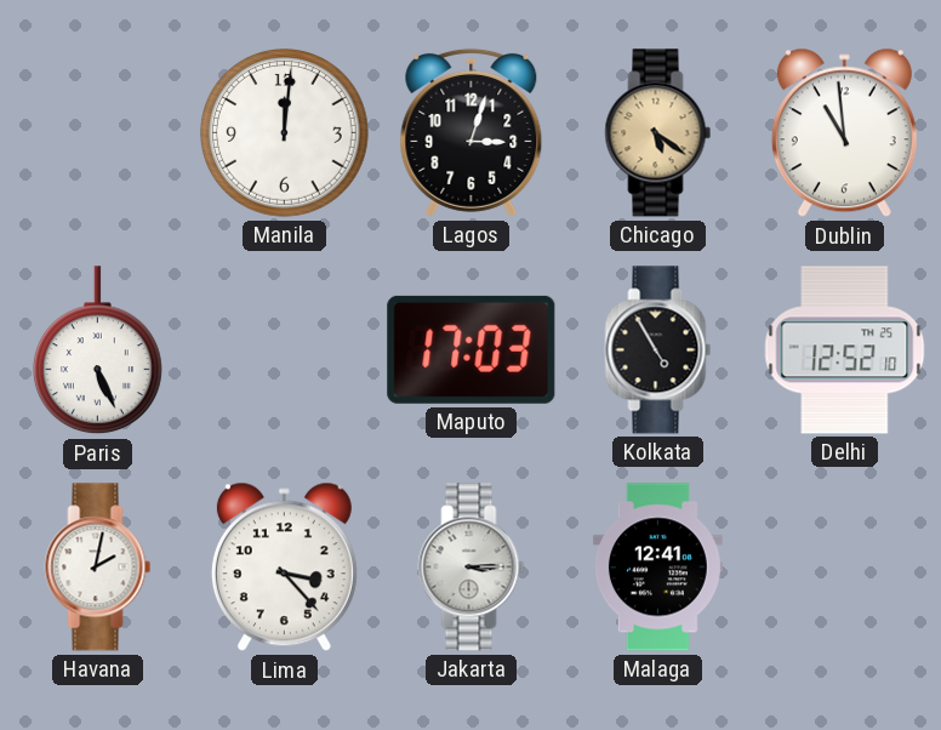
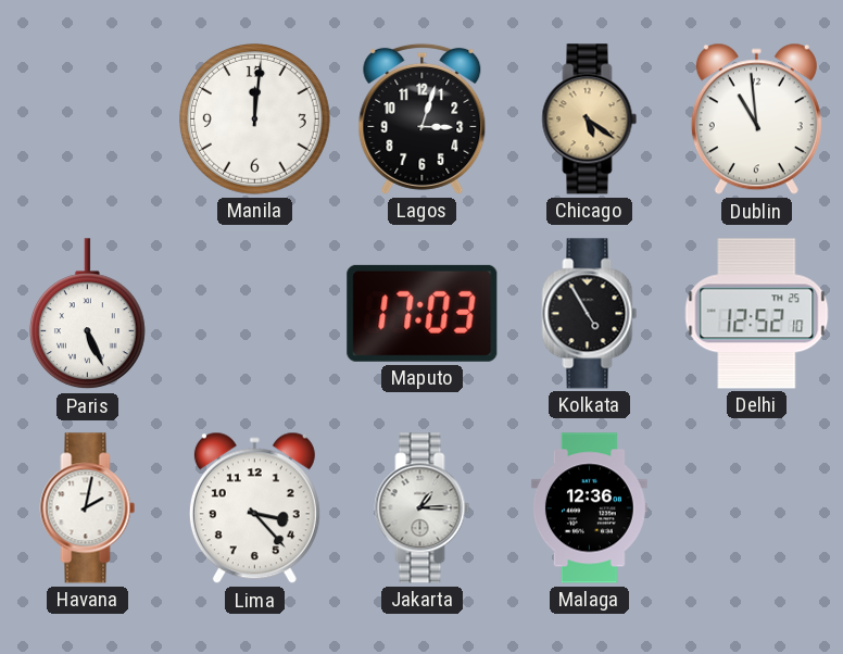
Jakarta: 3:15 -> 1:15 (423, 508)
Malaga: 12:41 -> 12:36 (589, 508)
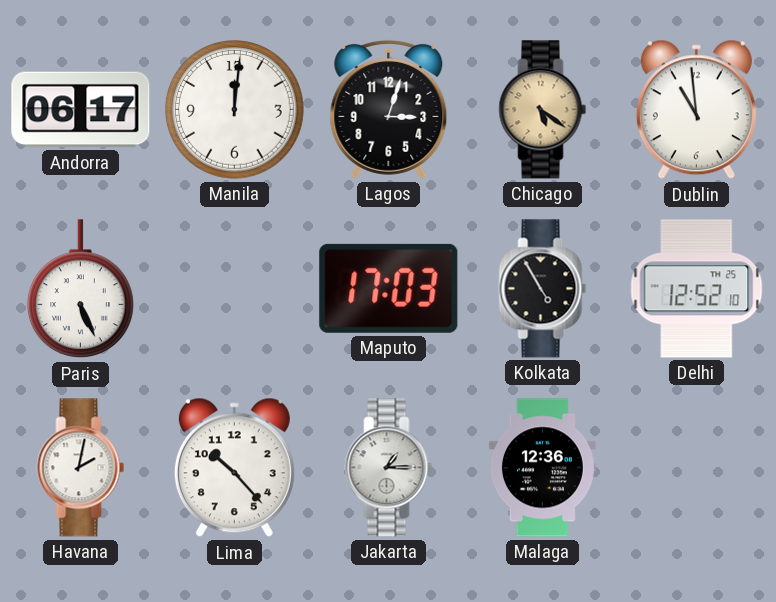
Andorra: none -> 06:17 (81, 110)
Lima: 3:23 -> 10:23 (234, 468)
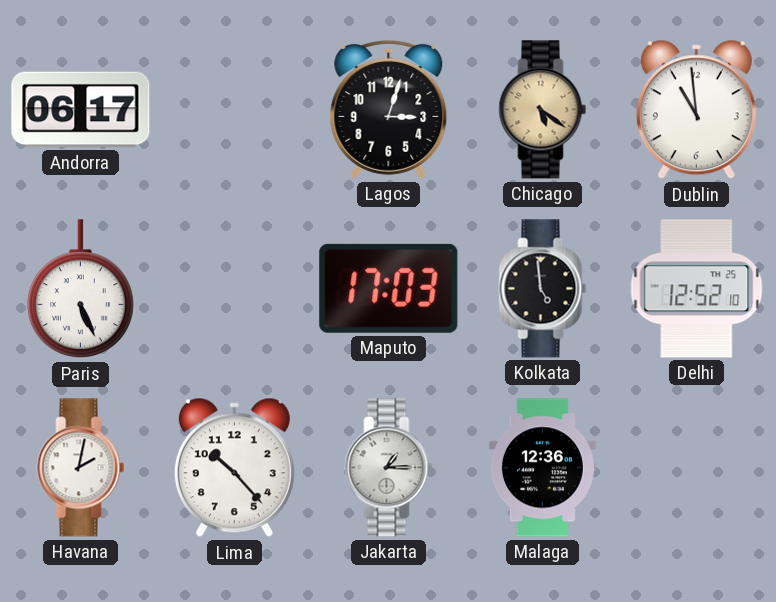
Manila: 12:01 -> none (235, 110)
Kolkata: 4:55 -> 4:59 (543, 289)
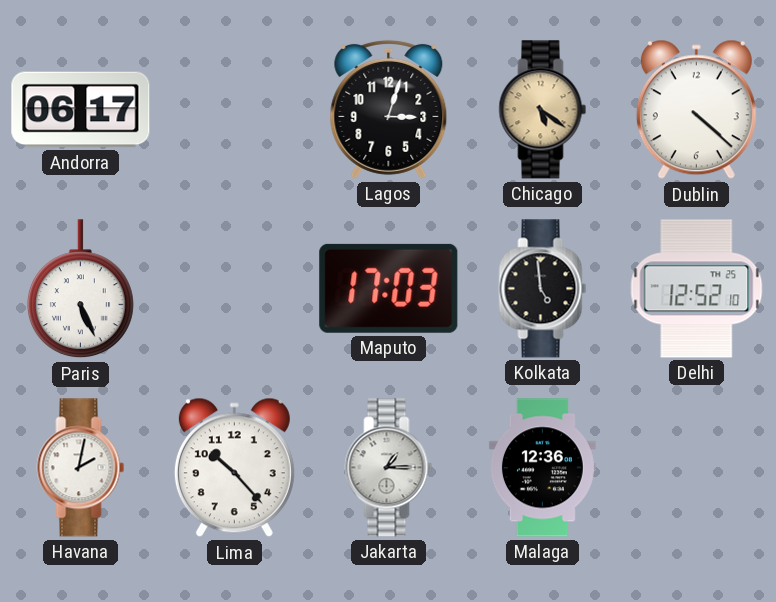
Dublin: 10:59 -> 4:22 (696, 110)
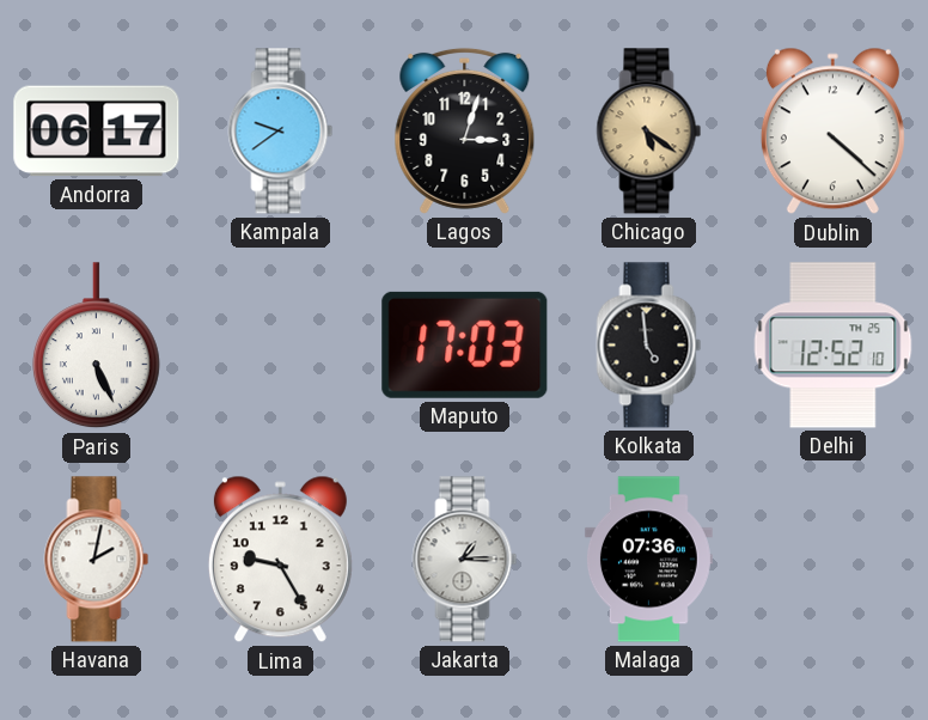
Kampala: none -> 9:39 (281, 132)
Lima: 10:23 -> 9:25 (280, 560)
Malaga: 12:36 -> 07:36 (648, 560)
